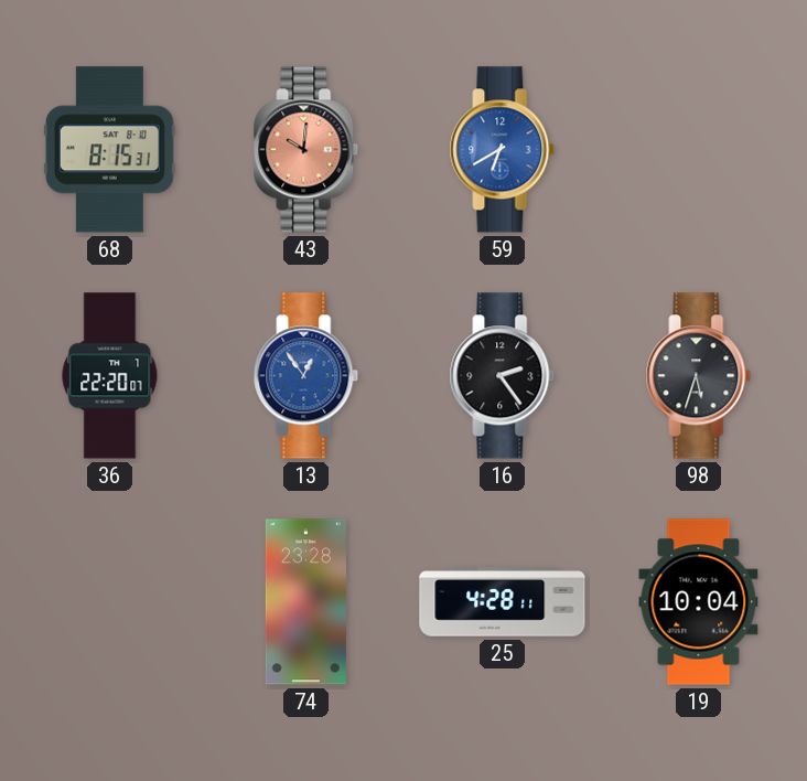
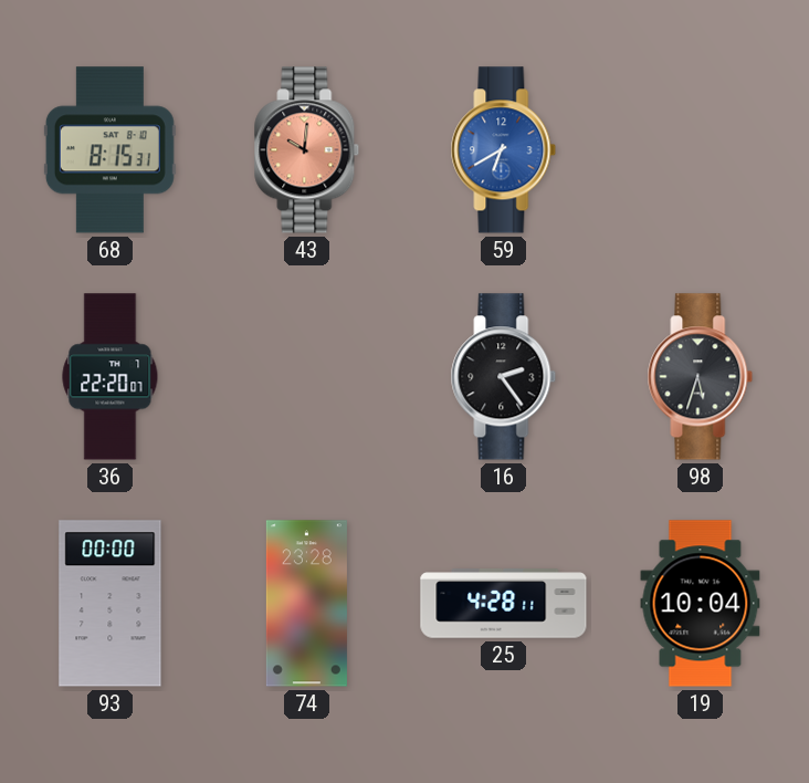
13: 12:54 -> none (306, 376)
93: none -> 00:00 (111, 604)
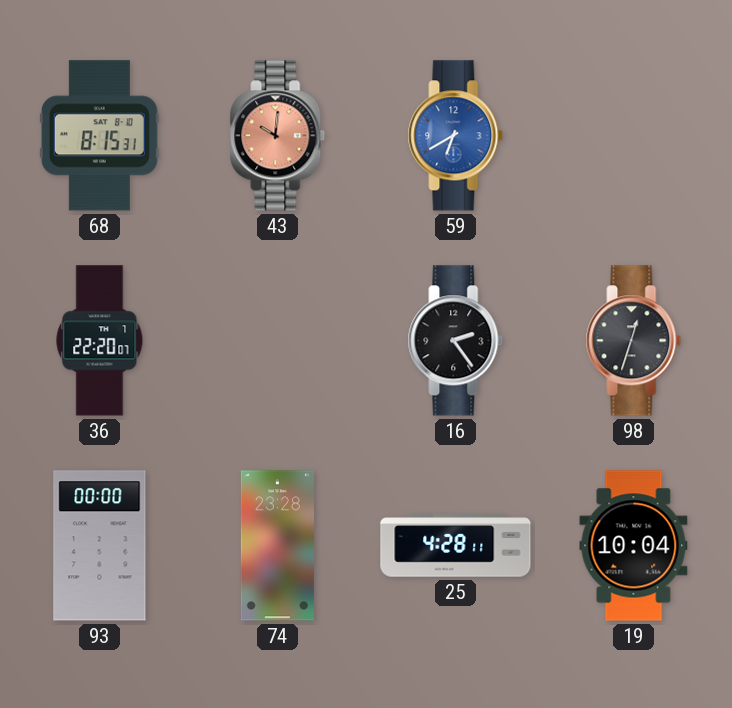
98: 5:33 -> 12:33 (634, 341)
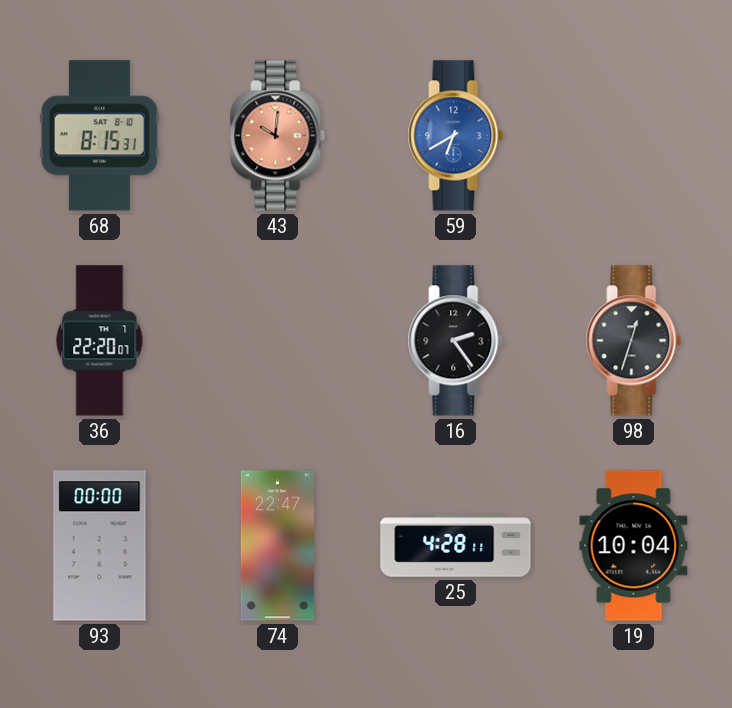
74: 23:28 -> 22:47 (277, 546)
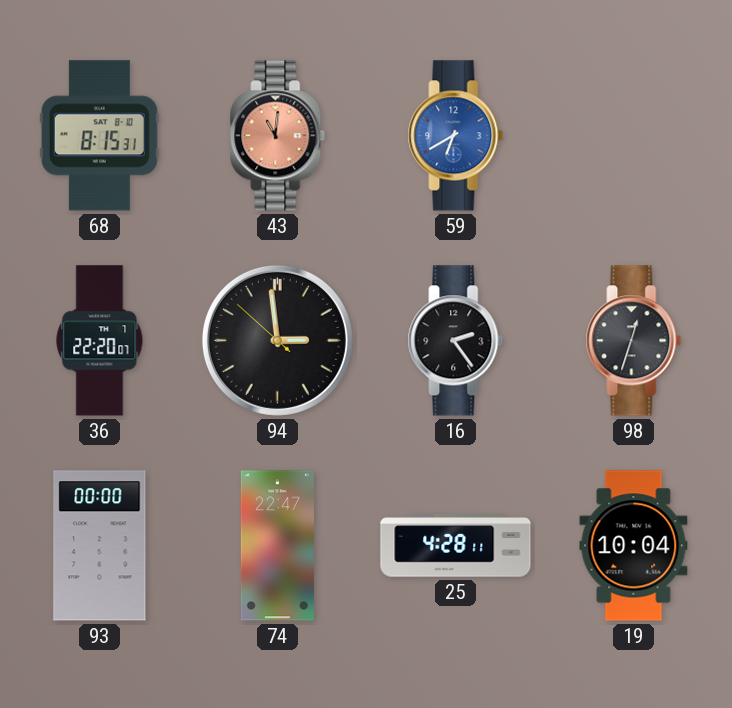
43: 10:01 -> 11:01 (278, 136)
94: none -> 2:58 (277, 340)
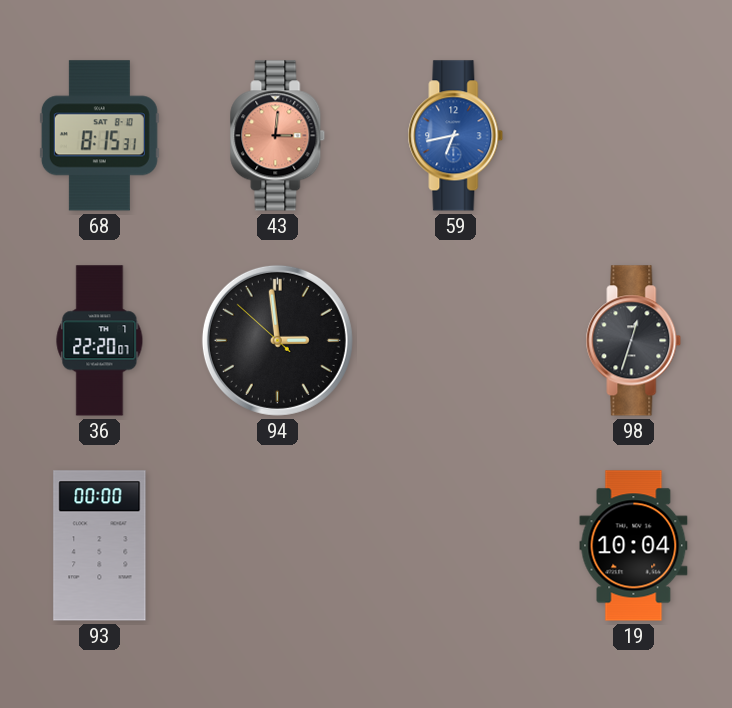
43: 11:01 -> 3:01 (278, 136)
59: 6:40 -> 6:43 (456, 136)
16: 2:24 -> none (456, 341)
74: 22:47 -> none (277, 546)
25: 4:28 -> none (456, 546)
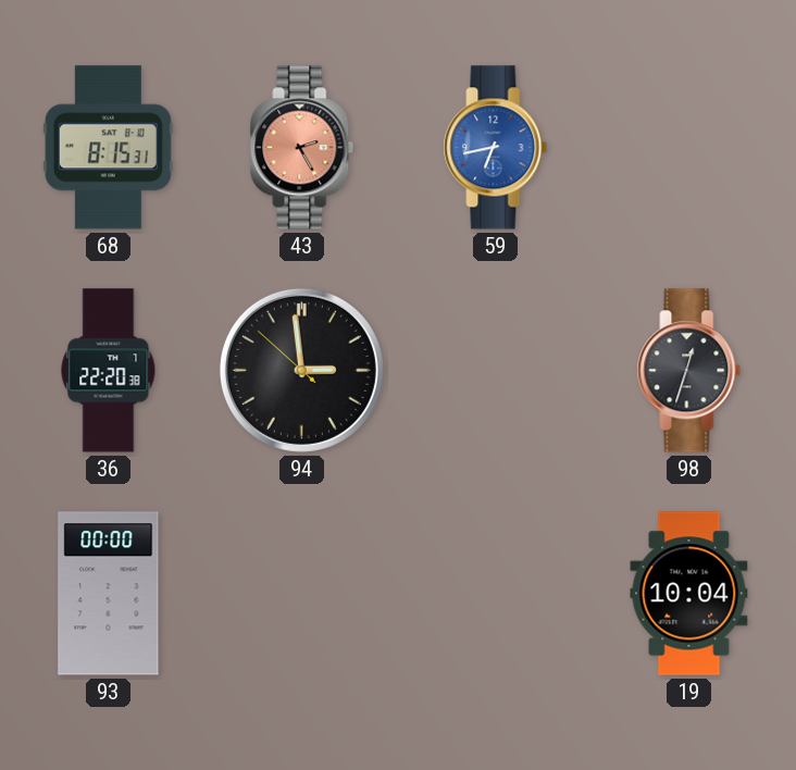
43: 3:01 -> 2:25 (302, 148)
36: 22:20:07 -> 22:20:38 (109, 371)
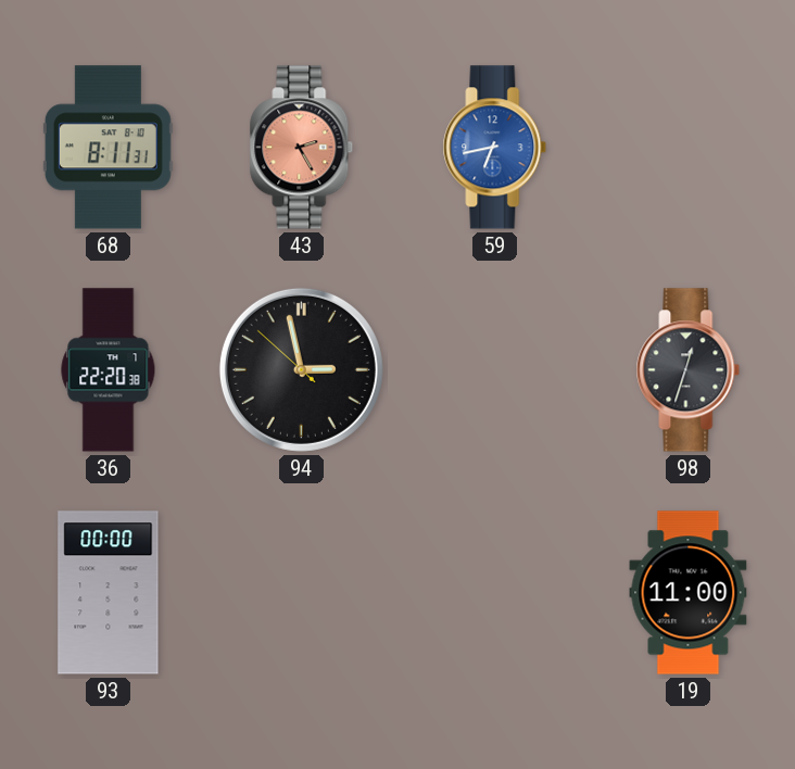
68: 8:15 -> 8:11 (108, 148)
94: 2:58 -> 2:57 (301, 369)
19: 10:04 -> 11:00 (689, 593)
